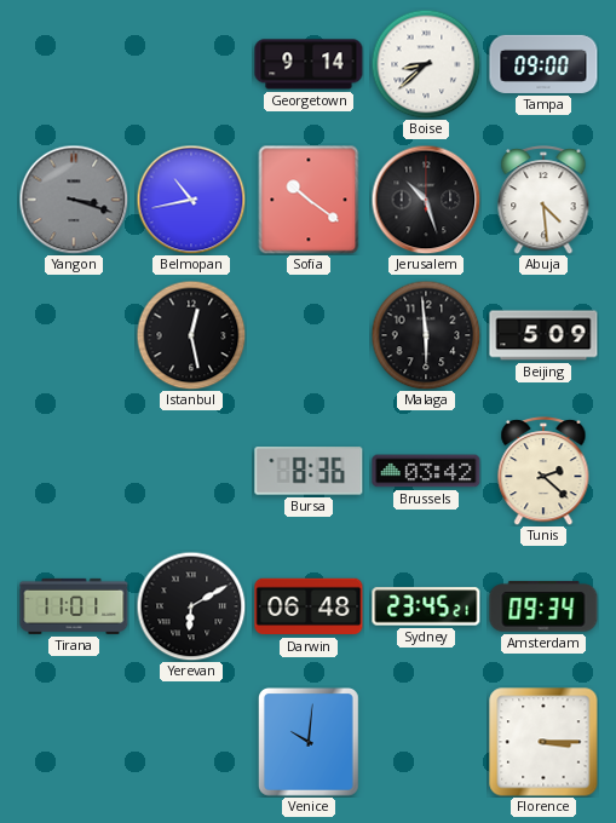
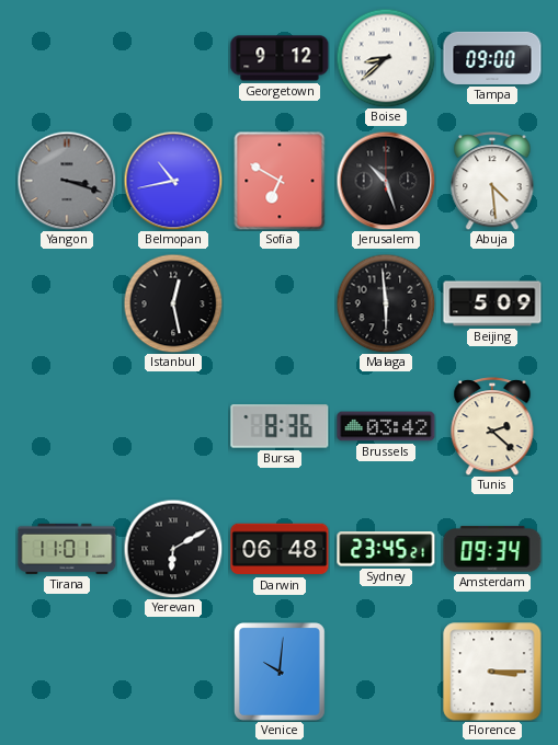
Georgetown: 9:14 -> 9:12 (280, 58)
Sofia: 10:21 -> 6:50 (280, 181)
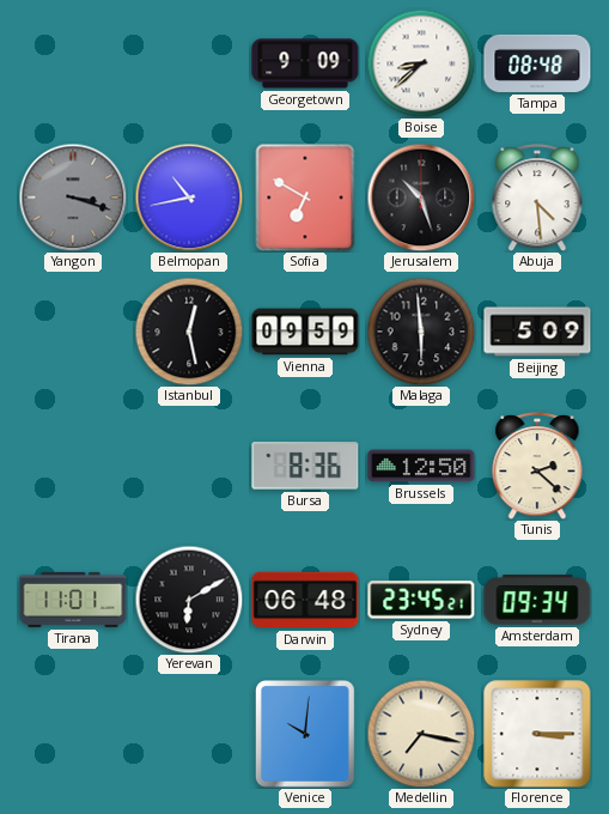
Georgetown: 9:12 -> 9:09 (305, 63)
Tampa: 09:00 -> 08:48 (537, 63)
Vienna: none -> 09:59 (305, 332)
Brussels: 03:42 -> 12:50 (421, 466)
Medellin: none -> 7:17 (421, 734)
